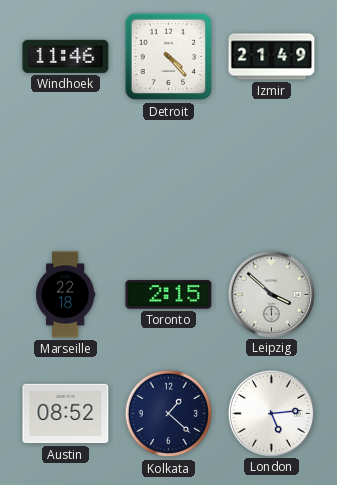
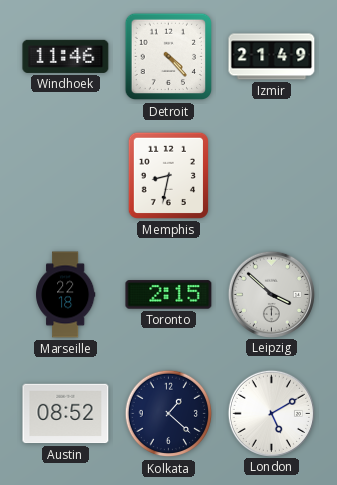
Memphis: none -> 8:32 (168, 175)
London: 5:14 -> 5:10 (271, 413)
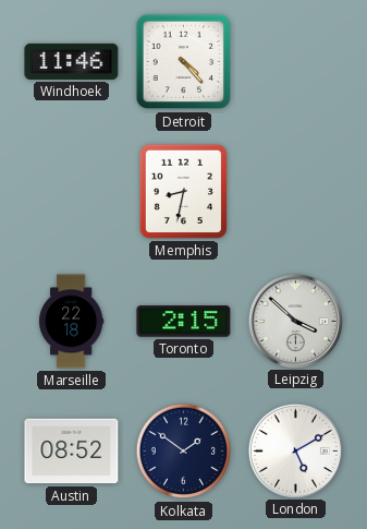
Izmir: 21:49 -> none (272, 57)
Kolkata: 1:22 -> 1:51 (184, 452)
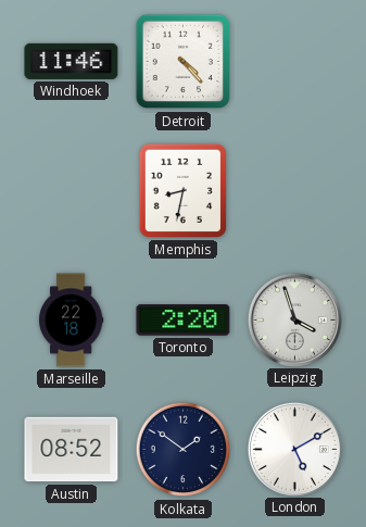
Toronto: 2:15 -> 2:20 (184, 321)
Leipzig: 3:52 -> 3:57 (294, 319)
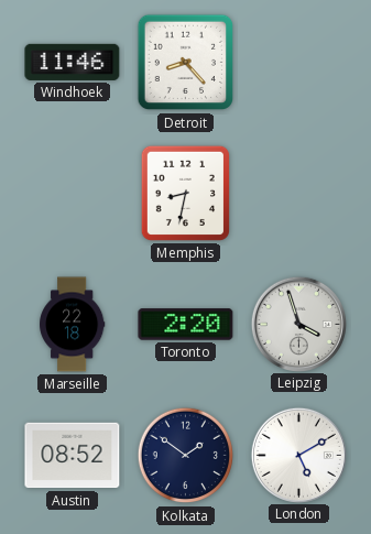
Detroit: 4:23 -> 8:23 (186, 63)
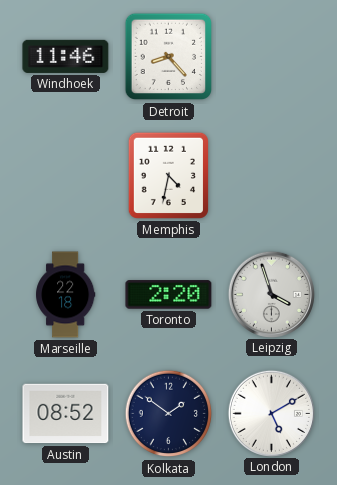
Memphis: 8:32 -> 4:32 (168, 175)
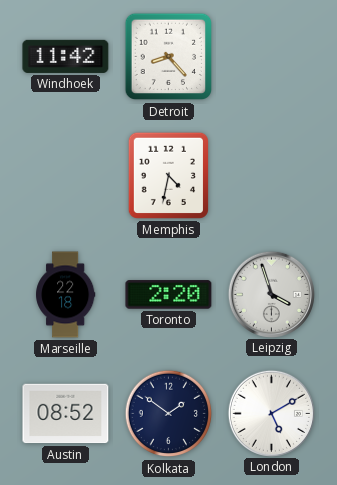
Windhoek: 11:46 -> 11:42 (66, 56)
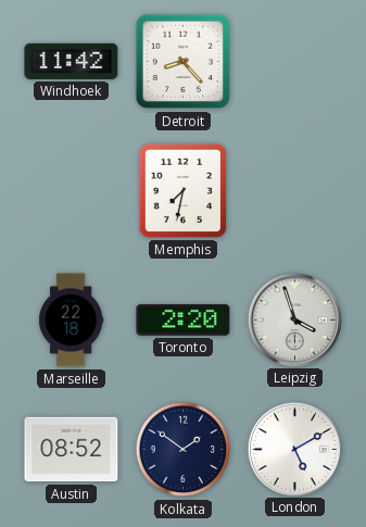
Memphis: 4:32 -> 7:32 (182, 190)
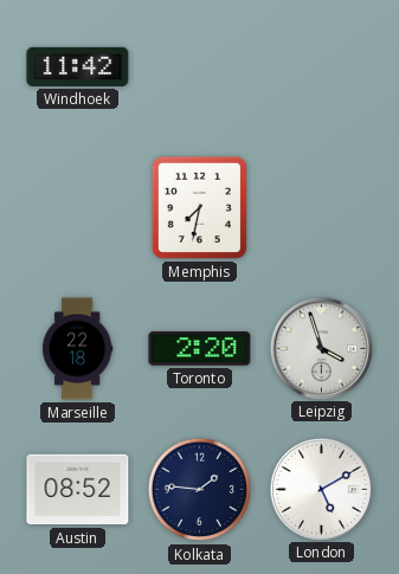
Detroit: 8:23 -> none (184, 62)
Kolkata: 1:51 -> 1:46 (200, 490)
